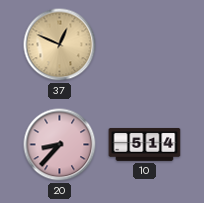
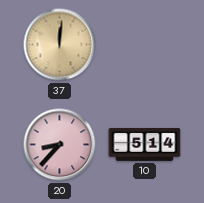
37: 12:49 -> 12:01 (60, 45)
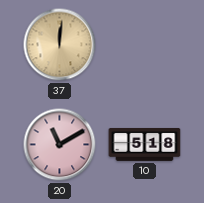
20: 8:37 -> 11:10 (60, 145)
10: 5:14 -> 5:18 (145, 145)
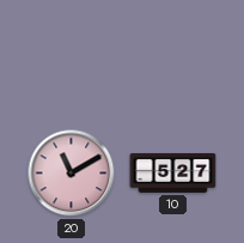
37: 12:01 -> none (60, 45)
10: 5:18 -> 5:27 (173, 174)
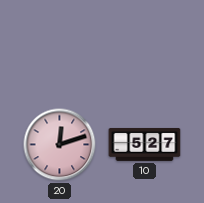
20: 11:10 -> 12:12 (60, 145)
